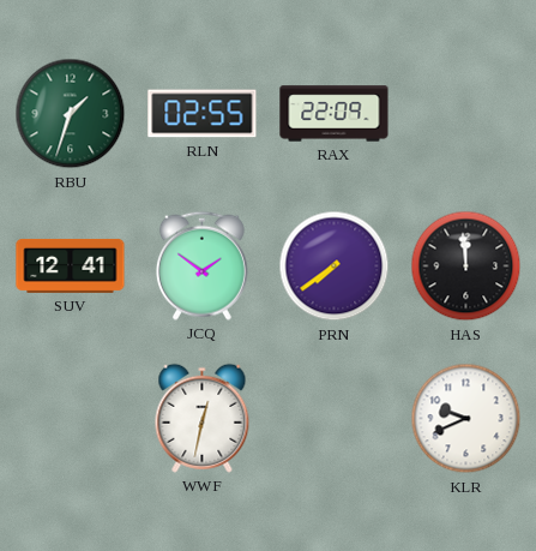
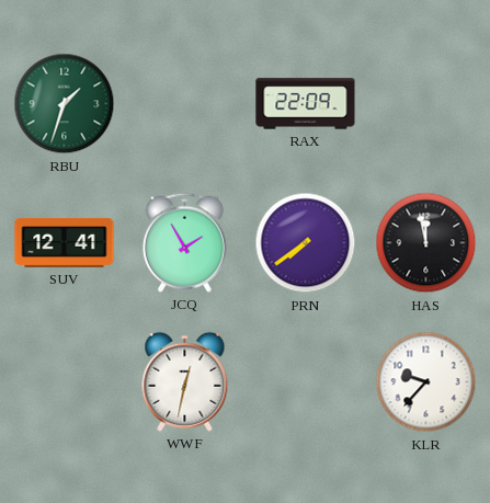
RLN: 02:55 -> none (203, 114)
JCQ: 1:51 -> 1:55 (184, 242)
HAS: 11:59 -> 11:58 (426, 243)
KLR: 9:41 -> 9:37 (426, 382)
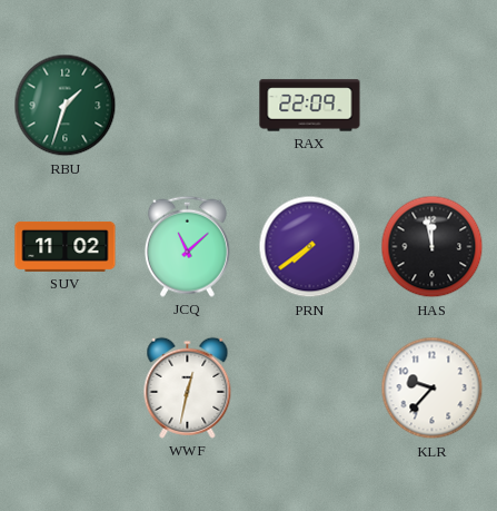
SUV: 12:41 -> 11:02 (66, 246)
JCQ: 1:55 -> 11:08 (187, 246)
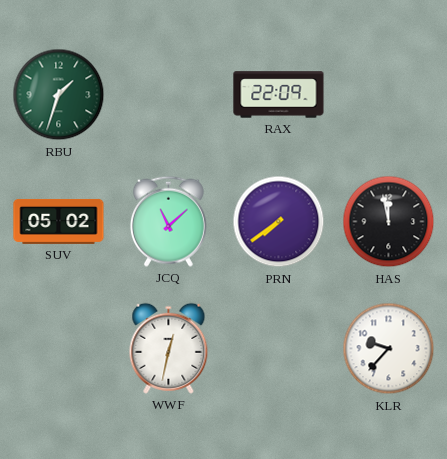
SUV: 11:02 -> 05:02 (59, 221)
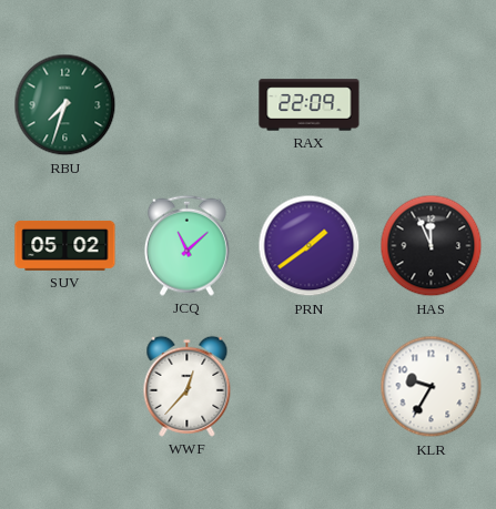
RBU: 1:33 -> 7:33 (65, 105)
PRN: 7:39 -> 1:39 (310, 246)
HAS: 11:58 -> 11:56 (432, 246)
WWF: 12:32 -> 12:37 (188, 386)
KLR: 9:37 -> 9:35 (432, 387)
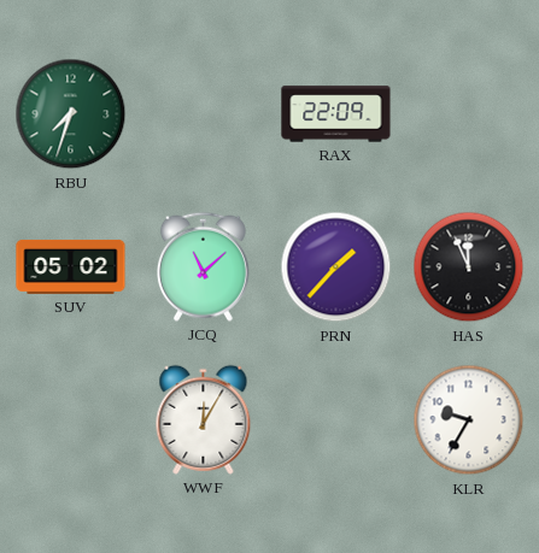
PRN: 1:39 -> 1:37 (336, 267)
WWF: 12:37 -> 12:05 (204, 419)
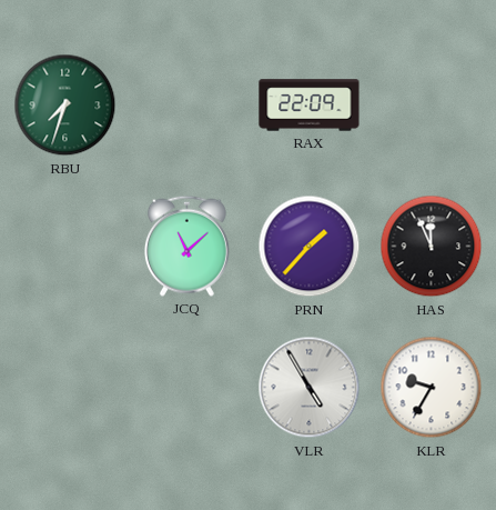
SUV: 05:02 -> none (71, 266)
WWF: 12:05 -> none (204, 419)
VLR: none -> 4:55 (310, 388)
